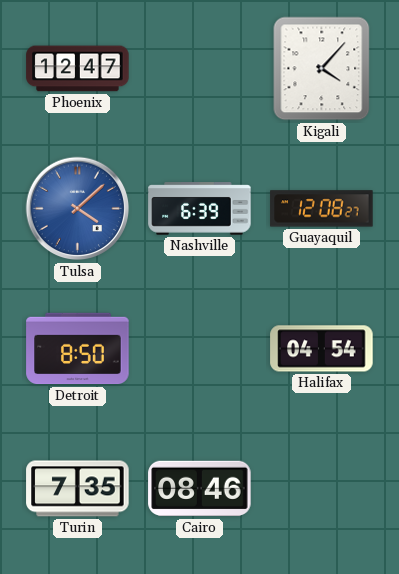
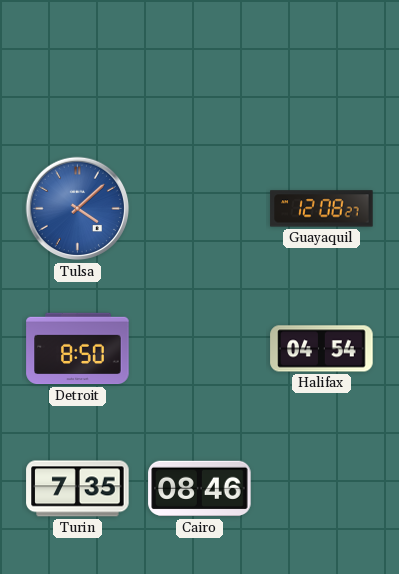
Phoenix: 12:47 -> none (78, 69)
Kigali: 4:07 -> none (322, 69)
Nashville: 6:39 -> none (200, 209)
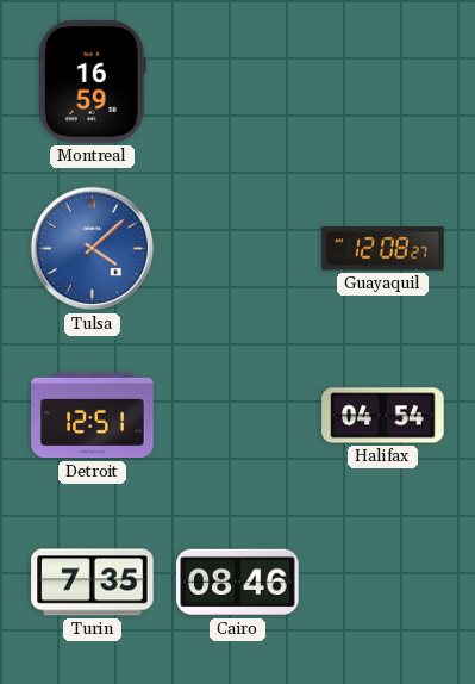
Montreal: none -> 16:59 (92, 82)
Detroit: 8:50 -> 12:51 (93, 416)
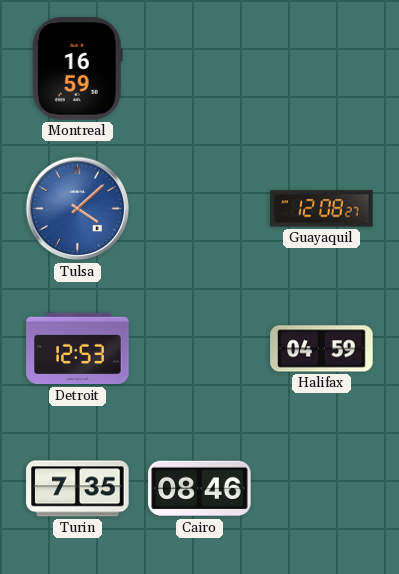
Detroit: 12:51 -> 12:53 (78, 349)
Halifax: 04:54 -> 04:59 (322, 349)
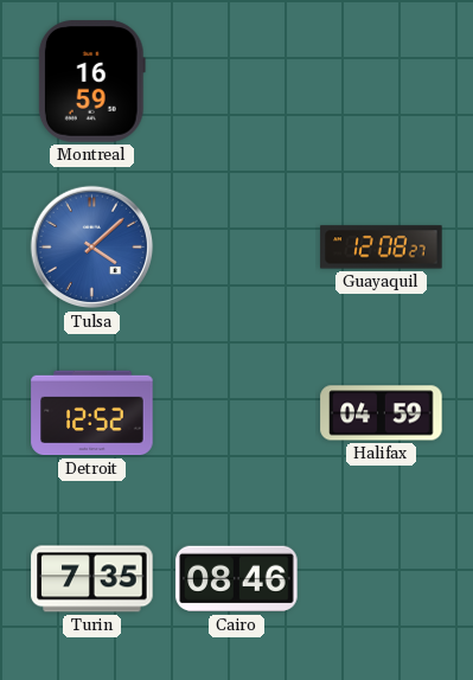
Detroit: 12:53 -> 12:52 (92, 413)
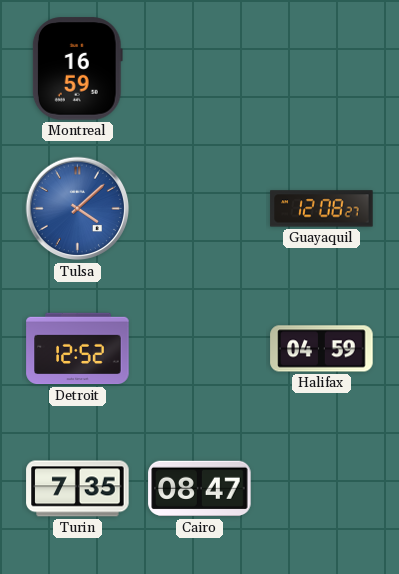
Cairo: 08:46 -> 08:47 (200, 489)
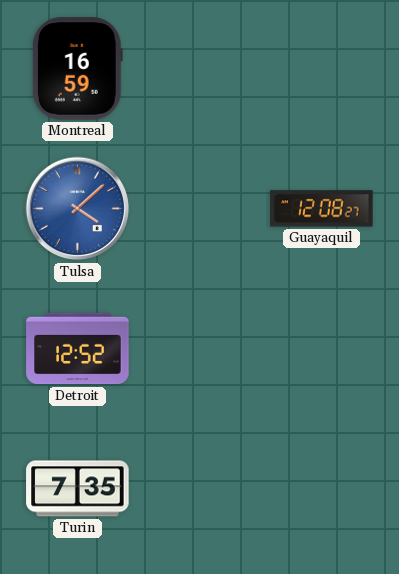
Halifax: 04:59 -> none (322, 349)
Cairo: 08:47 -> none (200, 489)
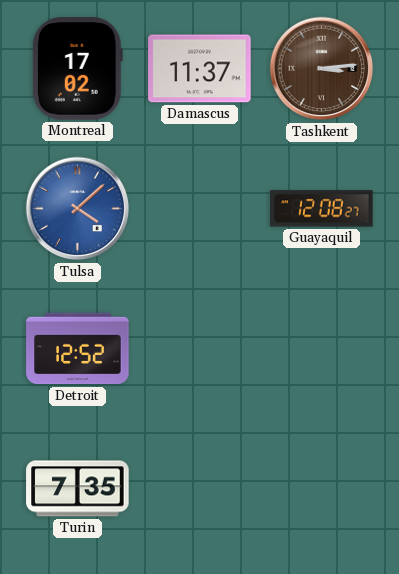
Montreal: 16:59 -> 17:02 (77, 69)
Damascus: none -> 11:37 (200, 69)
Tashkent: none -> 3:14 (322, 69)
